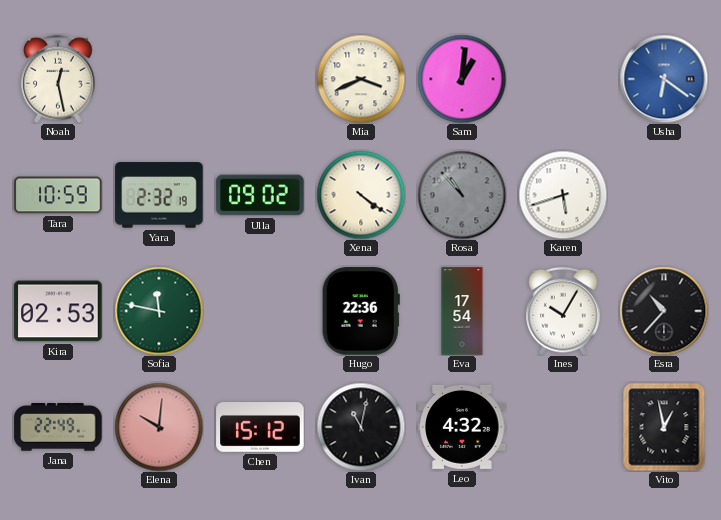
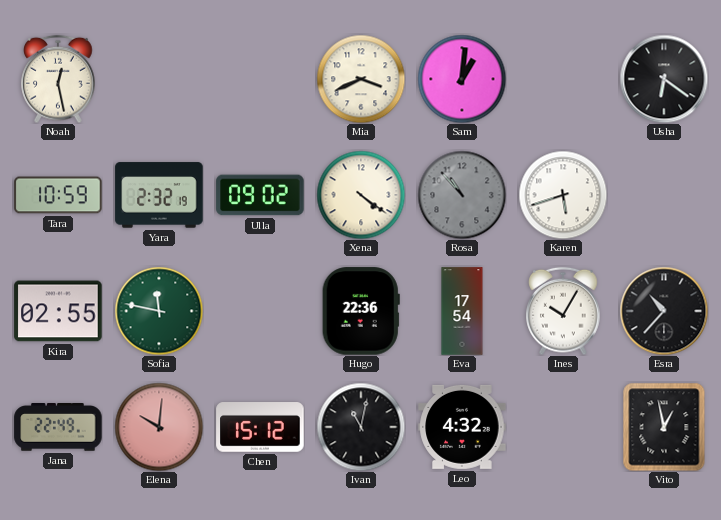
Usha dial: blue -> black (664, 79)
Kira: 02:53 -> 02:55 (58, 311)
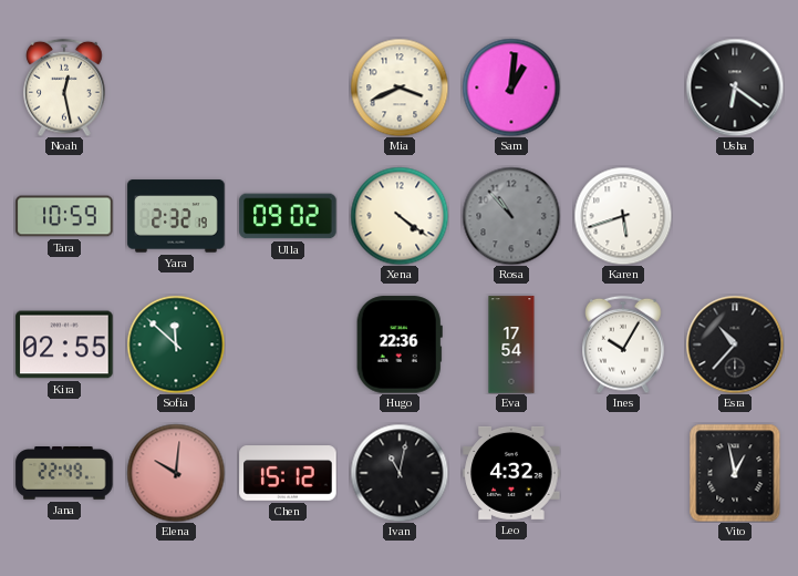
Sofia: 11:47 -> 11:52 (176, 344)
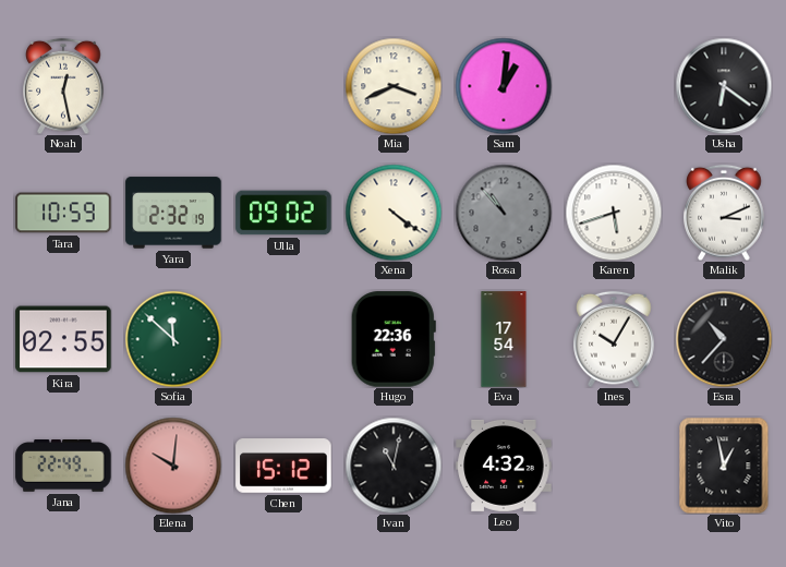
Malik: none -> 3:11 (724, 213)
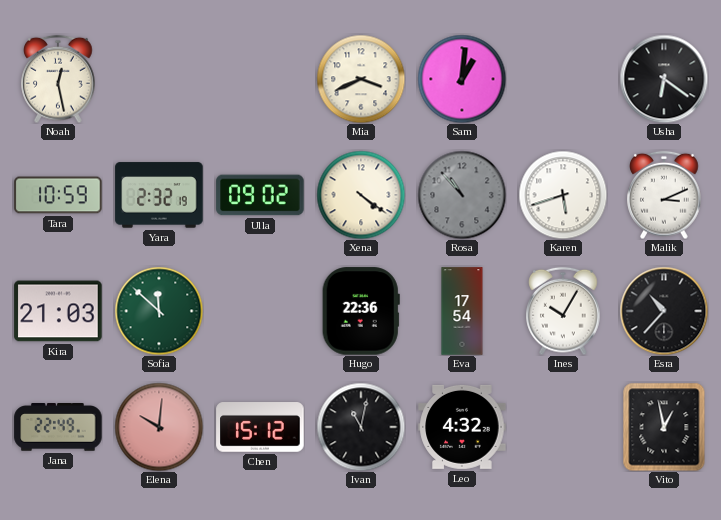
Kira: 02:55 -> 21:03 (58, 311)
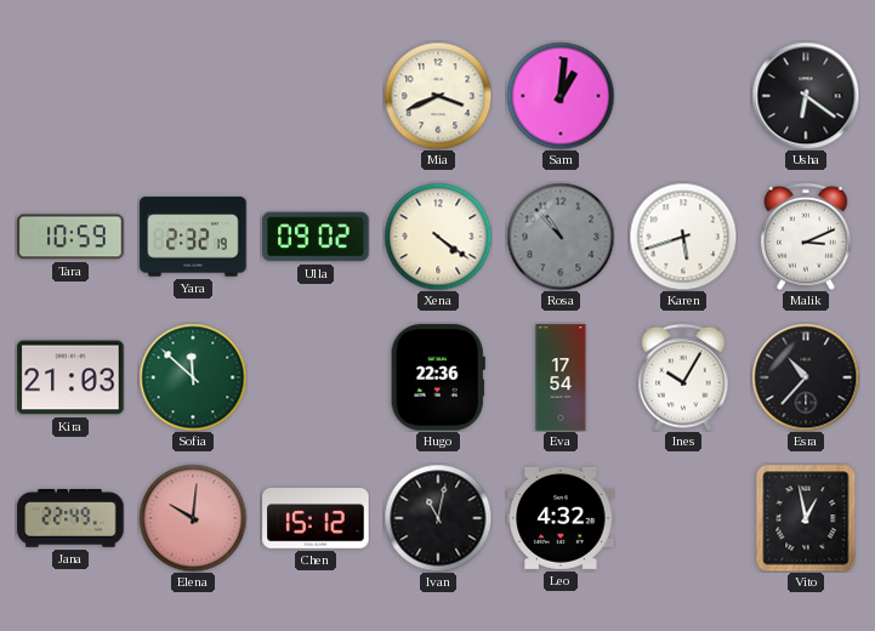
Noah: 12:28 -> none (58, 79)
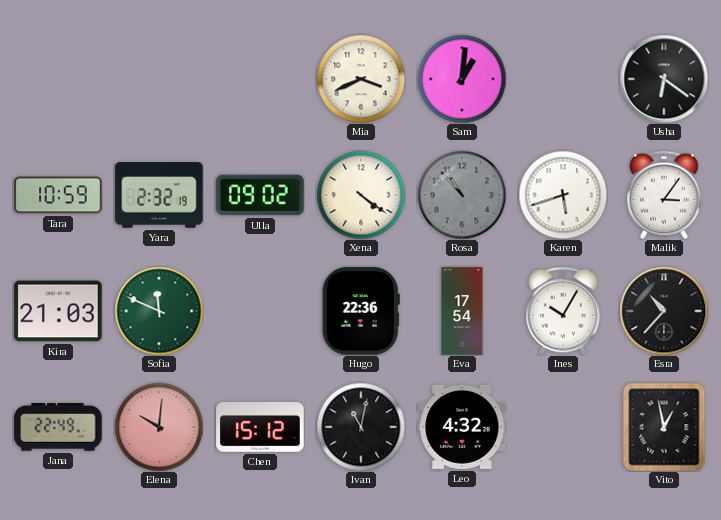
Malik: 3:11 -> 3:06 (664, 195)
Sofia: 11:52 -> 11:49 (159, 311)
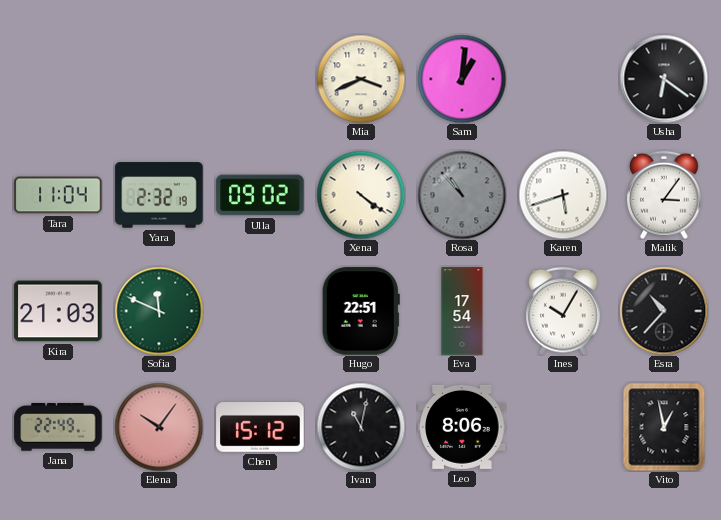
Tara: 10:59 -> 11:04 (58, 195)
Hugo: 22:36 -> 22:51 (361, 311)
Elena: 10:01 -> 10:06 (159, 427)
Leo: 4:32 -> 8:06 (462, 427)
